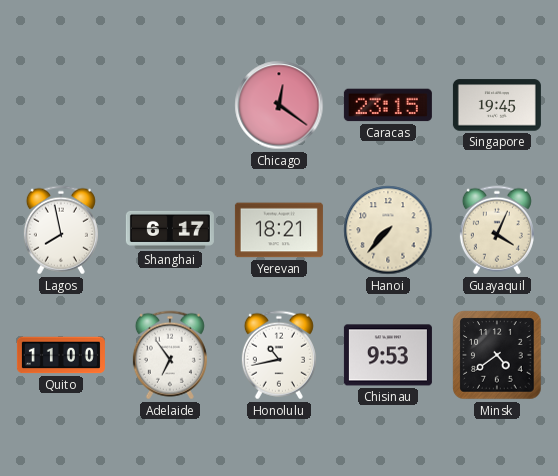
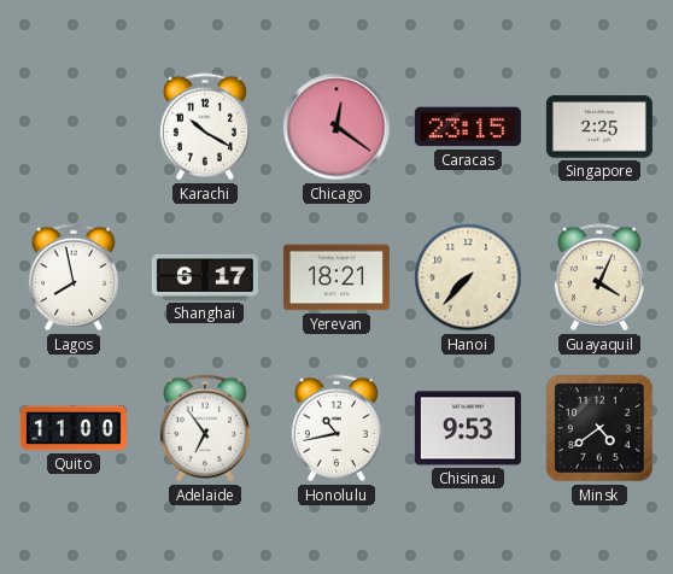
Karachi: none -> 10:20 (205, 127)
Singapore: 19:45 -> 2:25 (599, 127)
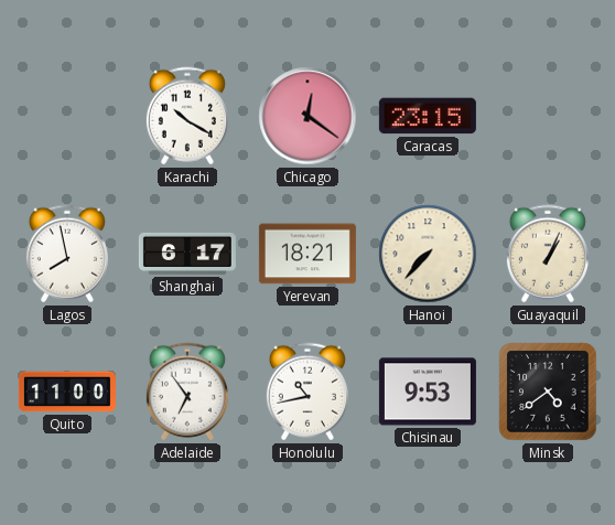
Singapore: 2:25 -> none (599, 127)
Guayaquil: 4:04 -> 1:04 (548, 254)
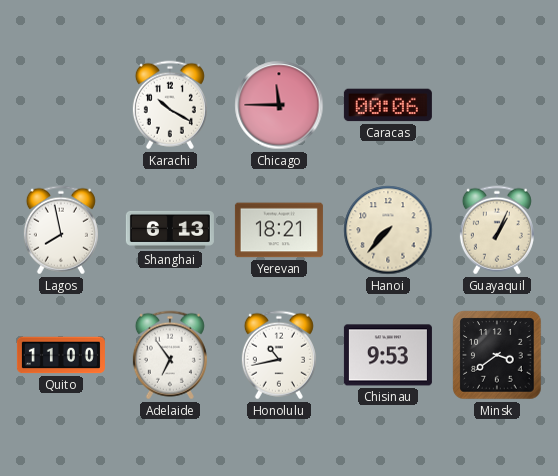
Chicago: 12:21 -> 11:45 (279, 105)
Caracas: 23:15 -> 00:06 (388, 105)
Shanghai: 6:17 -> 6:13 (170, 230)
Minsk: 4:39 -> 3:39 (497, 355)
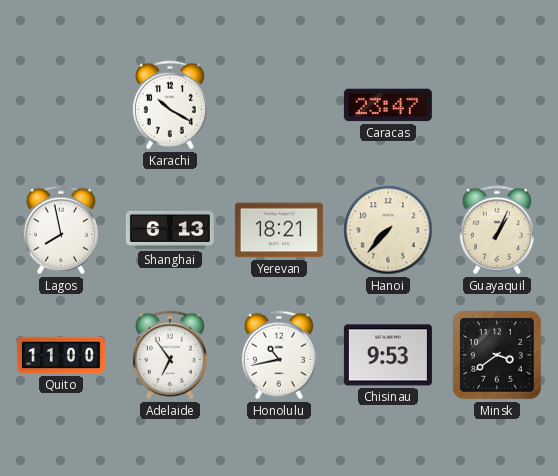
Chicago: 11:45 -> none (279, 105)
Caracas: 00:06 -> 23:47 (388, 105)
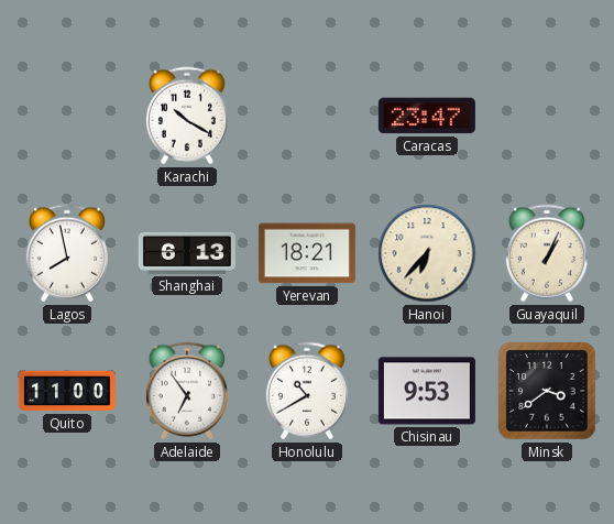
Hanoi: 7:37 -> 6:37 (427, 253)
Honolulu: 10:43 -> 10:40 (307, 391)
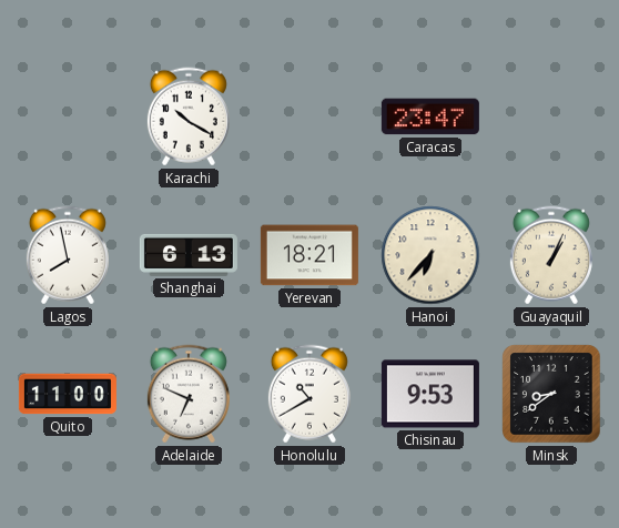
Adelaide: 6:54 -> 6:49 (189, 394)
Minsk: 3:39 -> 8:39 (551, 394)
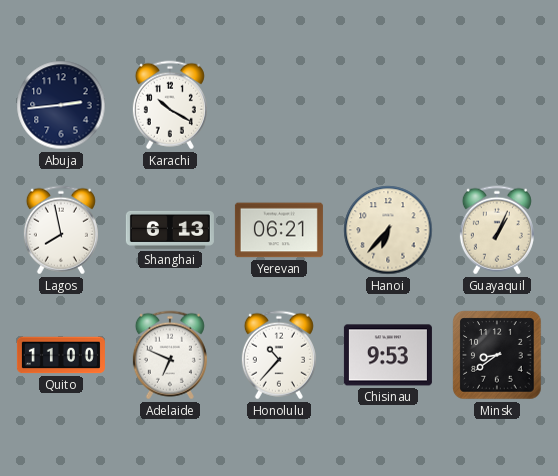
Abuja: none -> 2:44 (61, 105)
Caracas: 23:47 -> none (430, 116)
Yerevan: 18:21 -> 06:21 (279, 230)
Honolulu: 10:40 -> 10:37 (279, 355)
